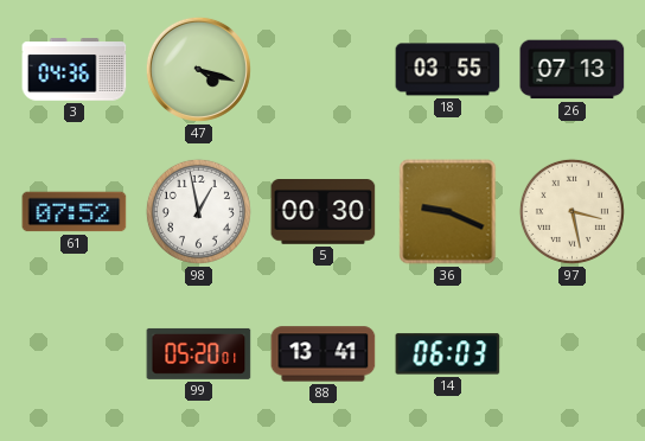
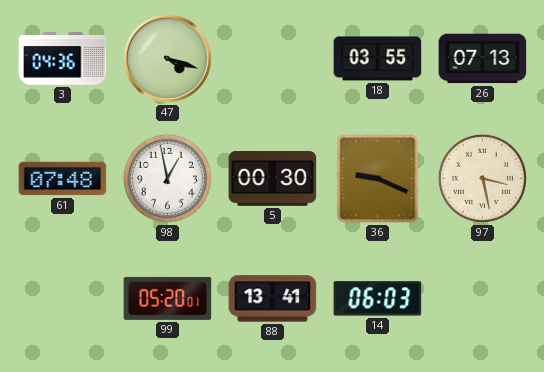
61: 07:52 -> 07:48 (63, 179)
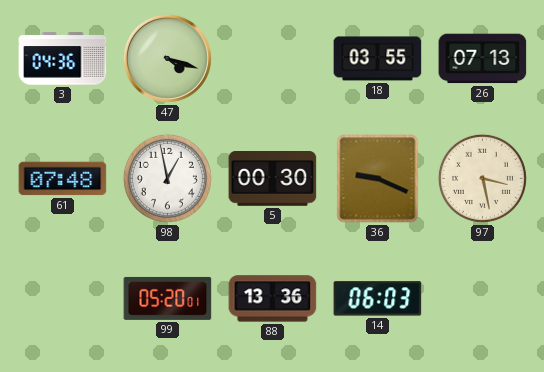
88: 13:41 -> 13:36 (273, 299)
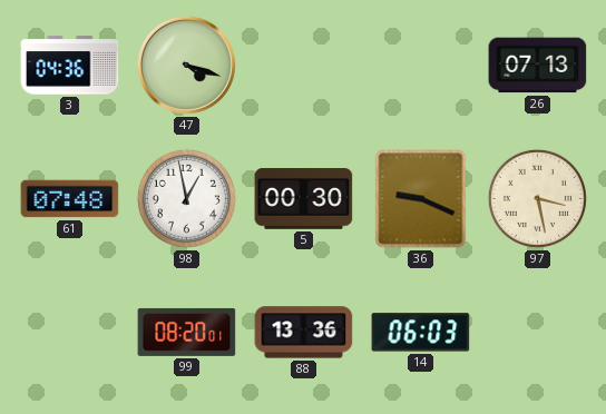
18: 03:55 -> none (378, 59)
99: 05:20 -> 08:20 (187, 332)
